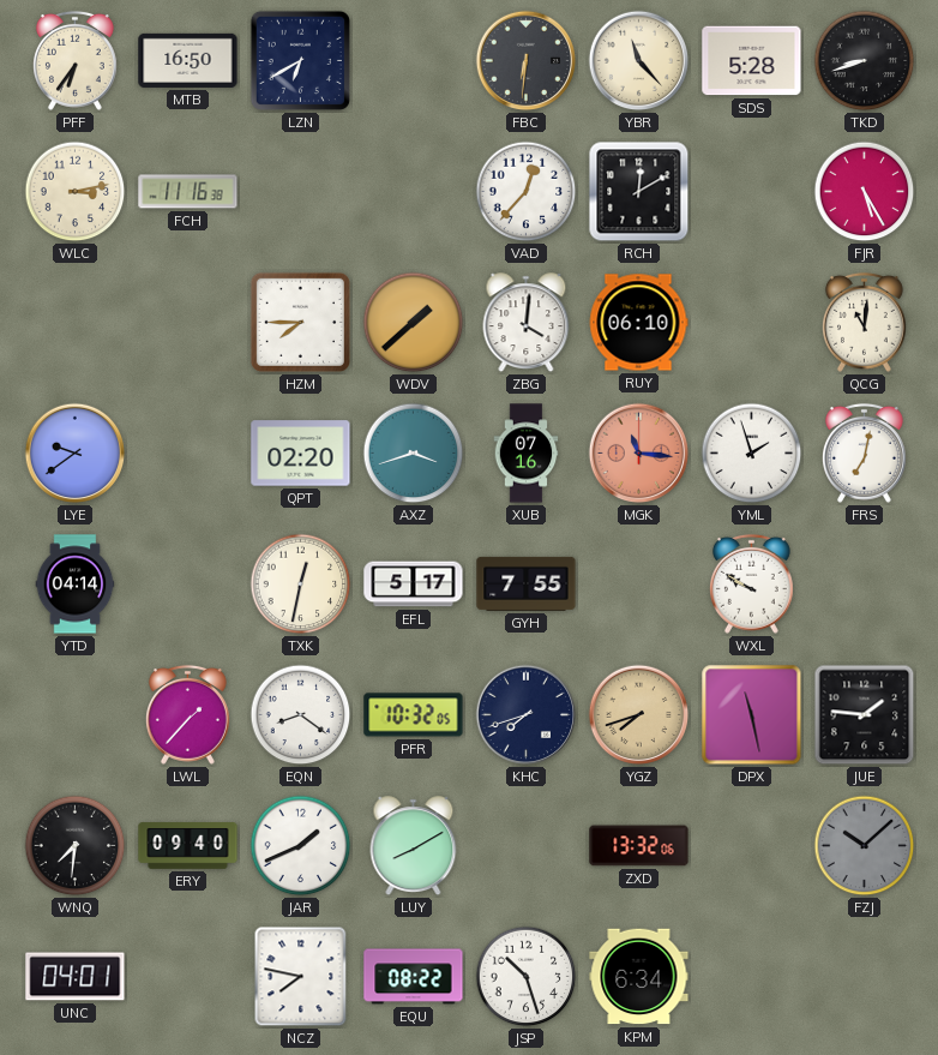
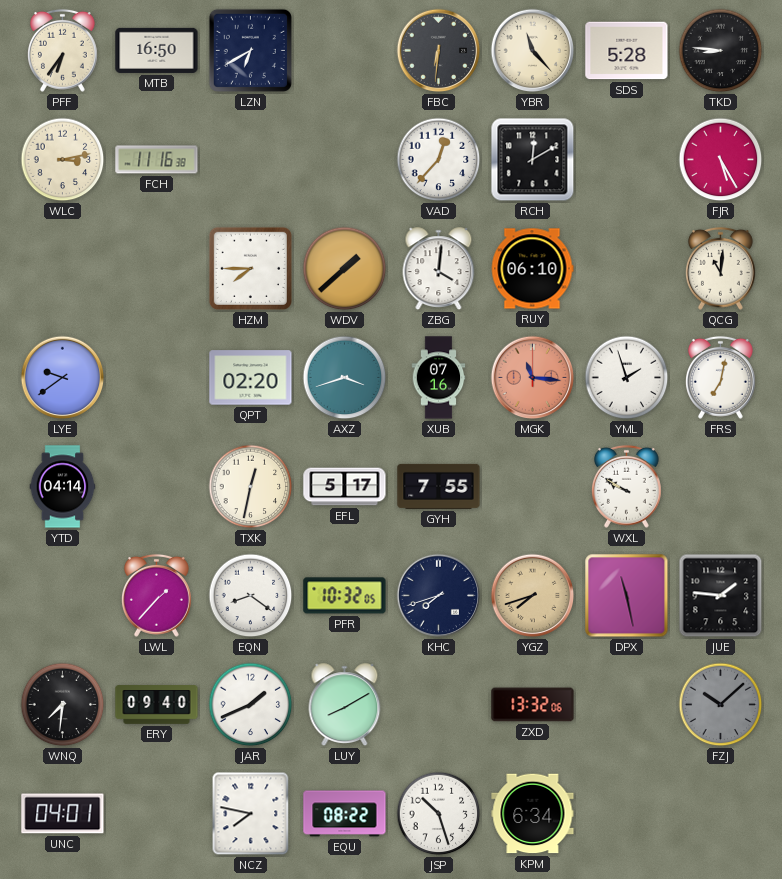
TKD: 8:42 -> 8:46 (721, 51)
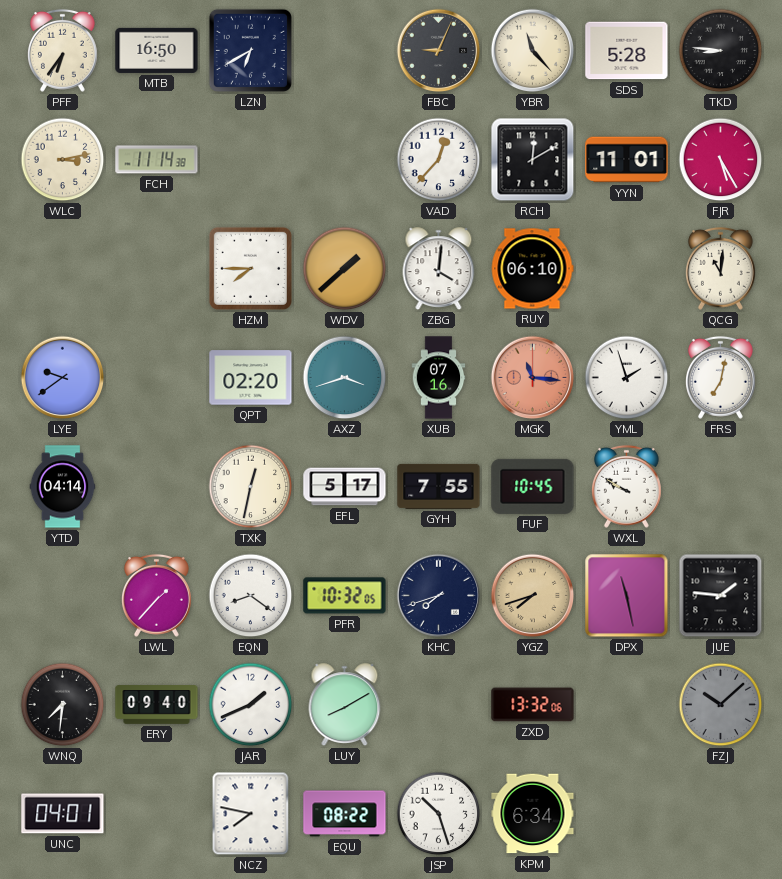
FBC: 6:31 -> 9:04 (439, 51)
FCH: 11:16 -> 11:14 (157, 160)
YYN: none -> 11:01 (627, 160)
FUF: none -> 10:45 (533, 486)
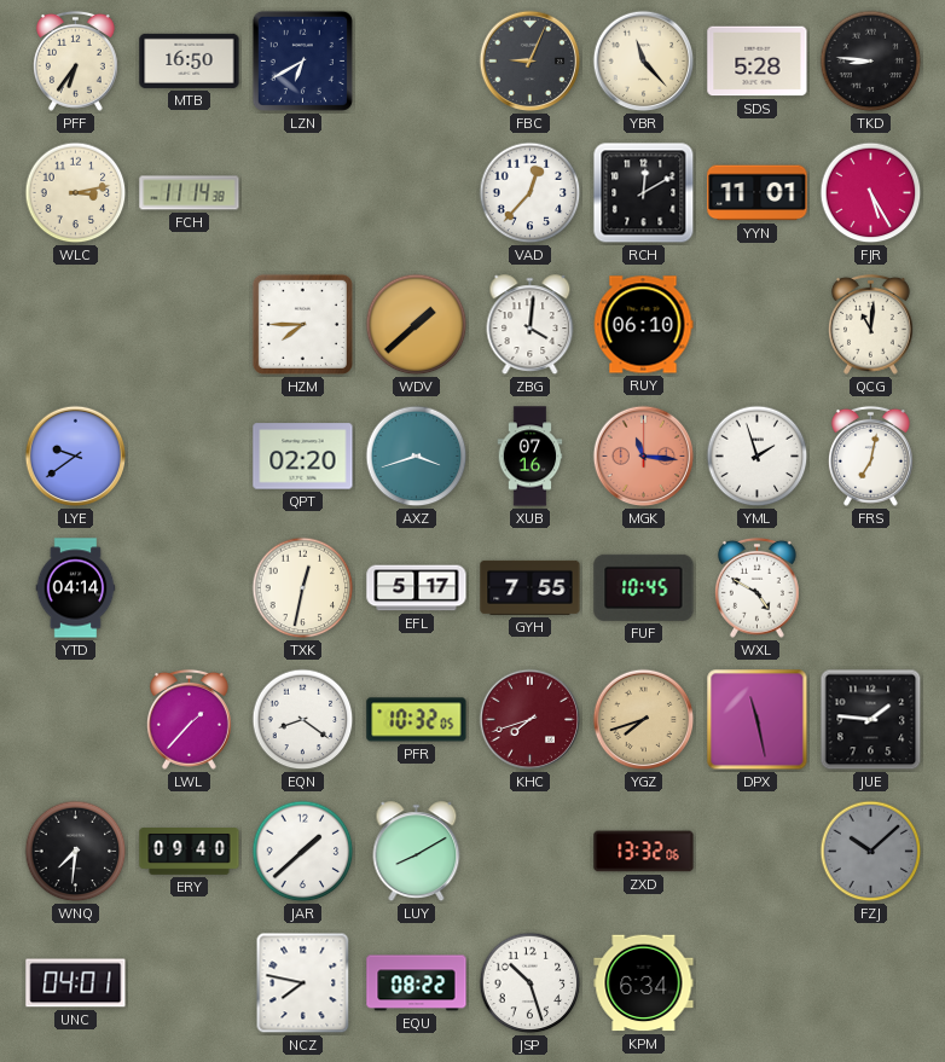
WXL: 9:50 -> 4:50 (756, 587)
KHC dial: navy -> burgundy (531, 720)
JAR: 1:41 -> 1:38 (303, 852)
